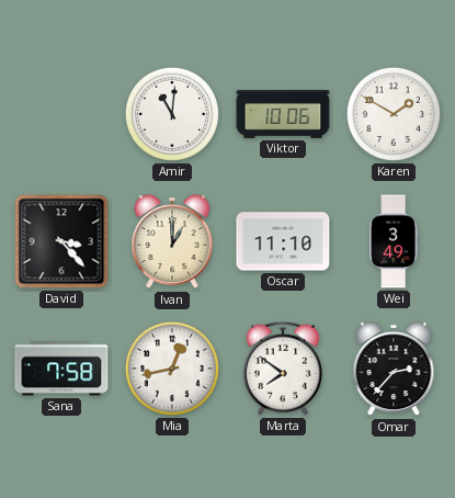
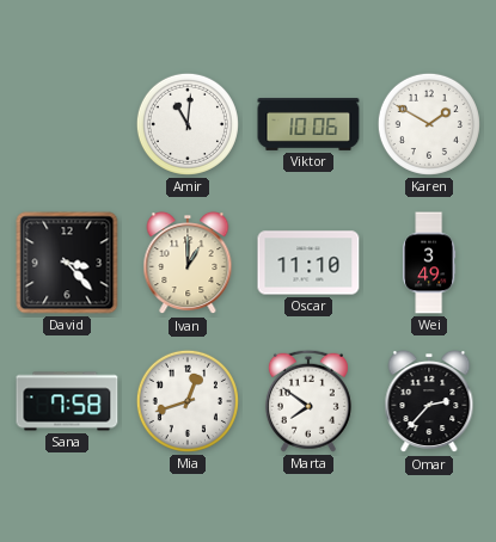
Mia: 12:43 -> 12:42 (188, 401)
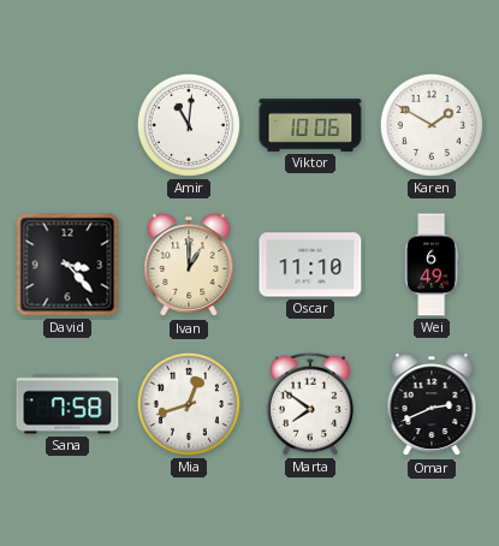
Wei: 3:49 -> 6:49 (432, 265)
Omar: 2:37 -> 2:41 (432, 405)
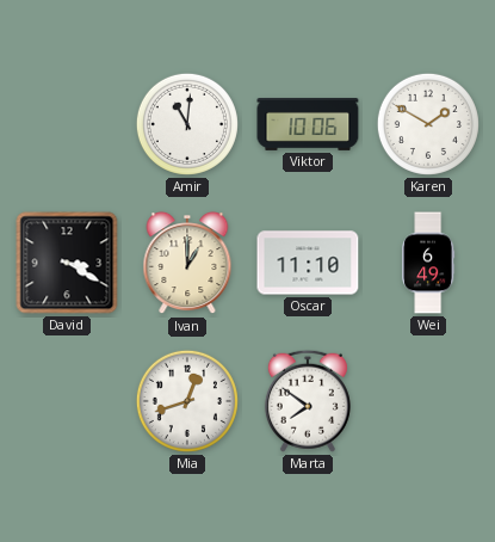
David: 3:23 -> 3:20 (67, 263)
Sana: 7:58 -> none (67, 404)
Omar: 2:41 -> none (432, 405)
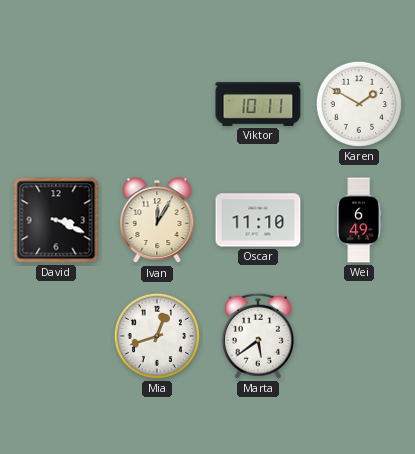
Amir: 11:01 -> none (187, 124)
Viktor: 10:06 -> 10:11 (258, 105)
David: 3:20 -> 3:19 (56, 220)
Ivan: 1:00 -> 12:05 (157, 221)
Marta: 7:51 -> 5:39 (258, 336)
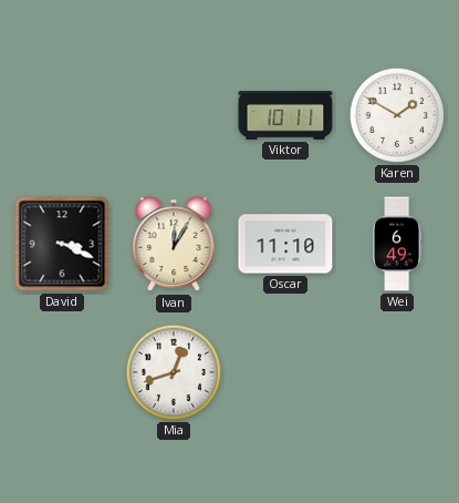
Marta: 5:39 -> none (258, 336)
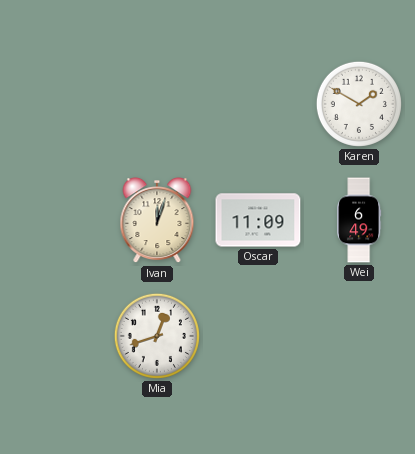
Viktor: 10:11 -> none (285, 116)
David: 3:19 -> none (62, 244)
Ivan: 12:05 -> 12:03 (157, 221)
Oscar: 11:10 -> 11:09 (258, 220)
